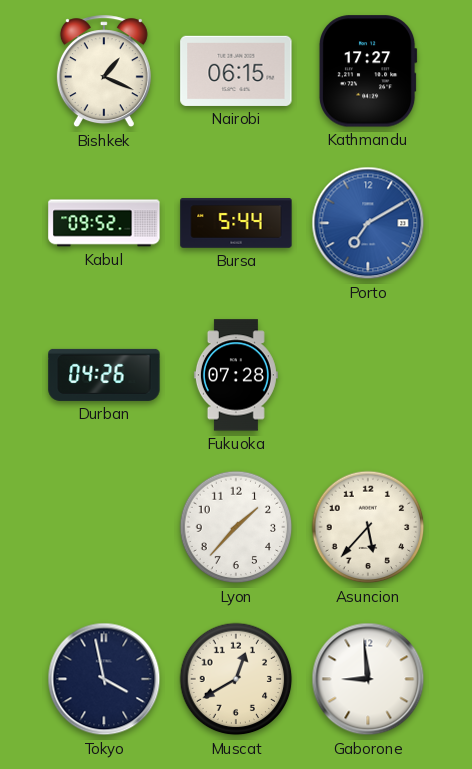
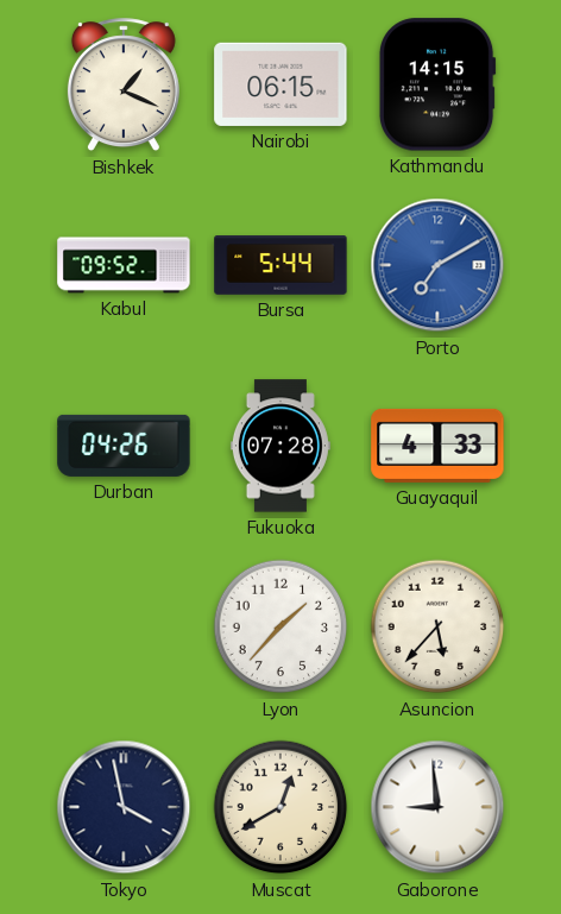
Kathmandu: 17:27 -> 14:15 (437, 84)
Guayaquil: none -> 4:33 (437, 446)
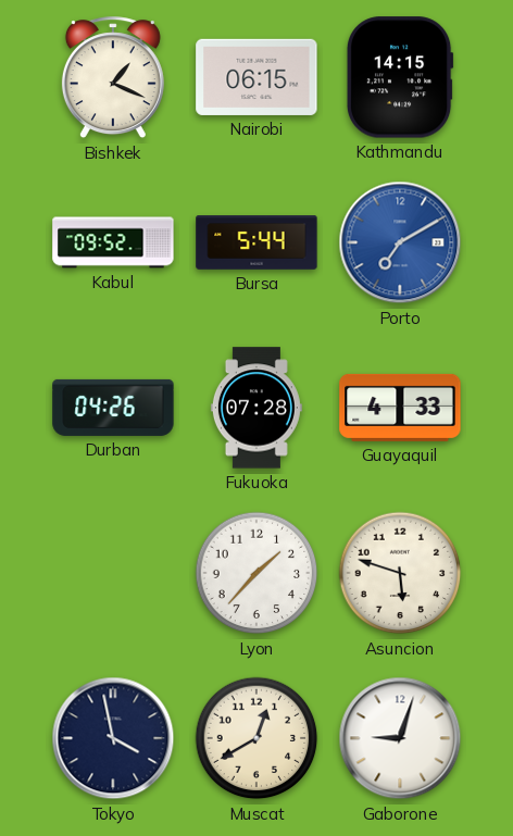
Asuncion: 5:37 -> 5:48 (400, 573)
Gaborone: 8:59 -> 9:03 (400, 738)
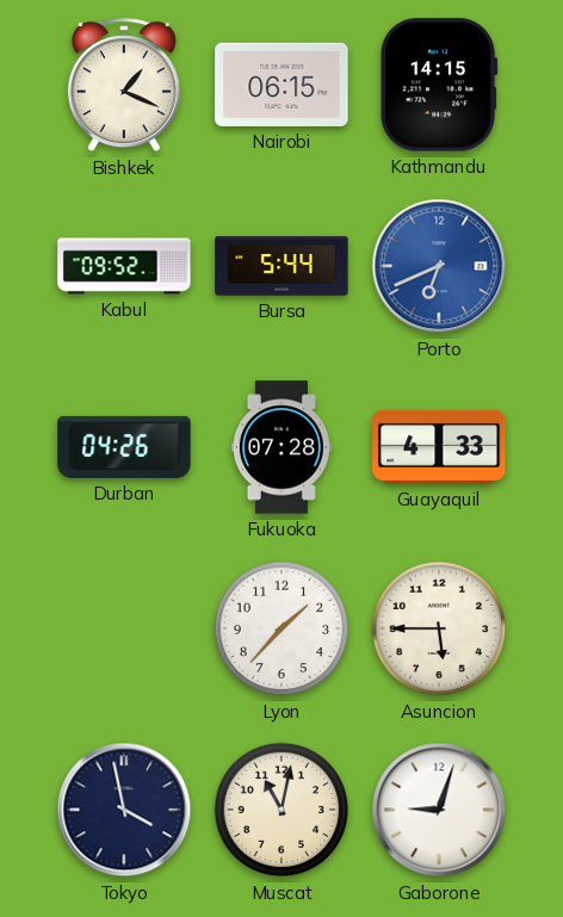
Porto: 7:10 -> 6:41 (439, 266)
Asuncion: 5:48 -> 5:45 (439, 628)
Muscat: 12:40 -> 11:02 (281, 810)
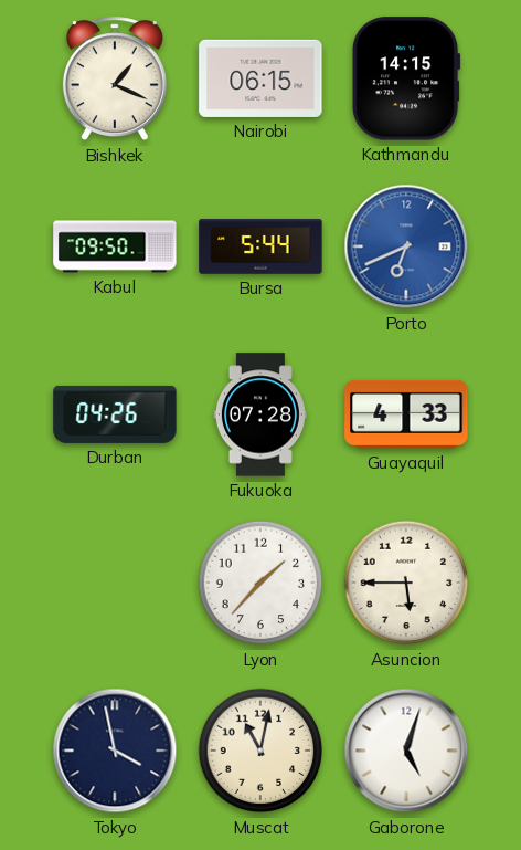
Kabul: 09:52 -> 09:50 (115, 246)
Gaborone: 9:03 -> 5:03 (406, 751)
